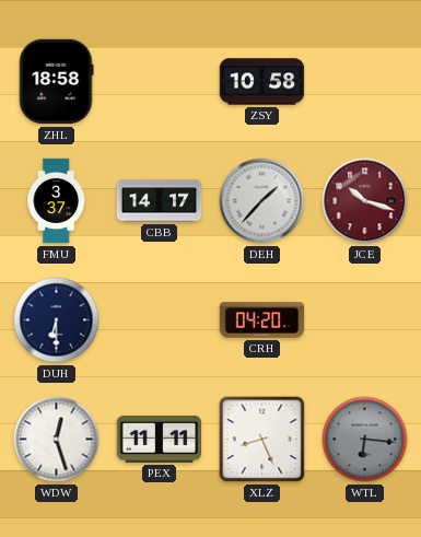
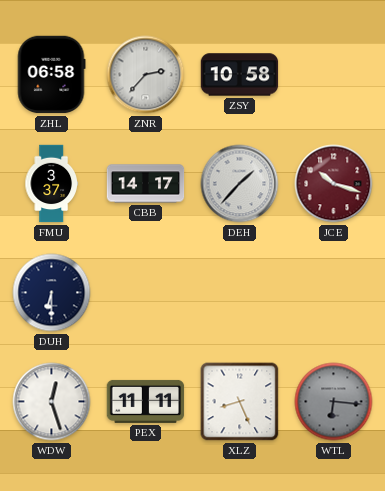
ZHL: 18:58 -> 06:58 (51, 75)
ZNR: none -> 2:37 (146, 75)
CRH: 04:20 -> none (262, 320)
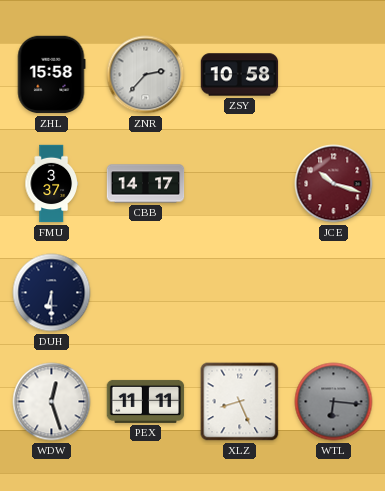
ZHL: 06:58 -> 15:58 (51, 75)
DEH: 1:37 -> none (240, 184)
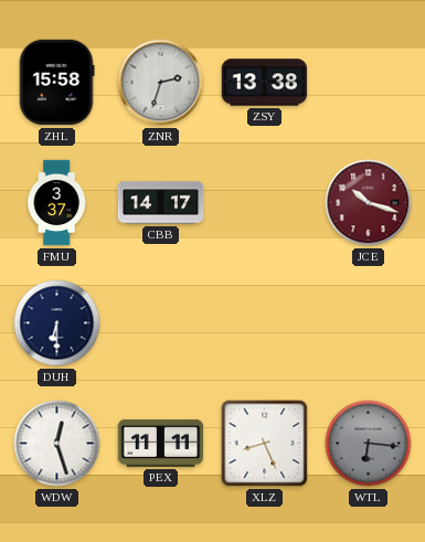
ZNR: 2:37 -> 2:33 (161, 83)
ZSY: 10:58 -> 13:38 (265, 83)
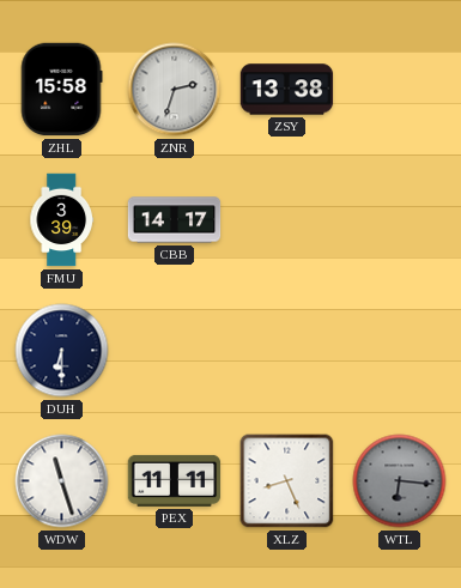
FMU: 3:37 -> 3:39 (61, 220)
JCE: 10:18 -> none (369, 203)
WDW: 12:27 -> 11:27 (62, 481)
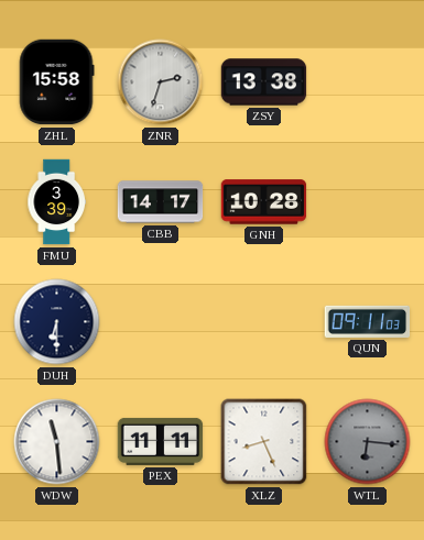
GNH: none -> 10:28 (264, 202)
QUN: none -> 09:11 (368, 321)
WDW: 11:27 -> 11:29 (57, 442)
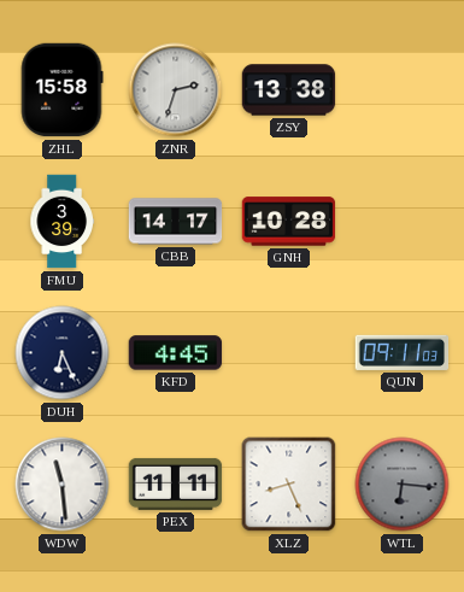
DUH: 6:30 -> 6:26 (63, 353)
KFD: none -> 4:45 (176, 353)
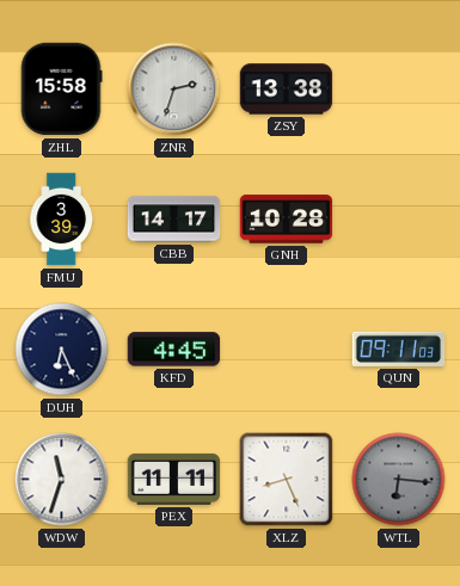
WDW: 11:29 -> 11:33 (62, 480)
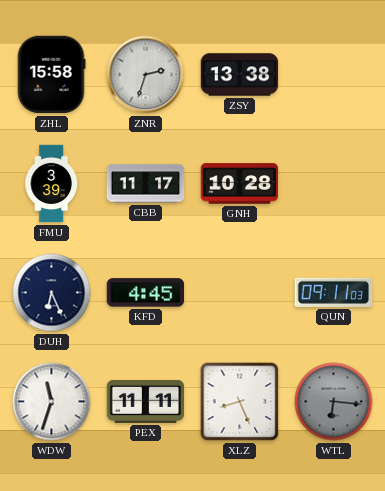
CBB: 14:17 -> 11:17 (146, 184)
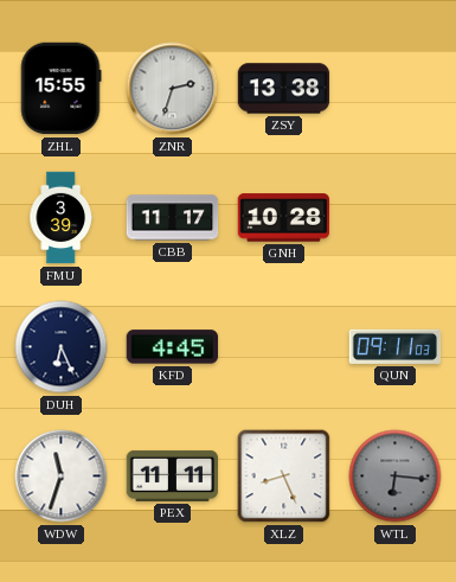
ZHL: 15:58 -> 15:55 (60, 89)
